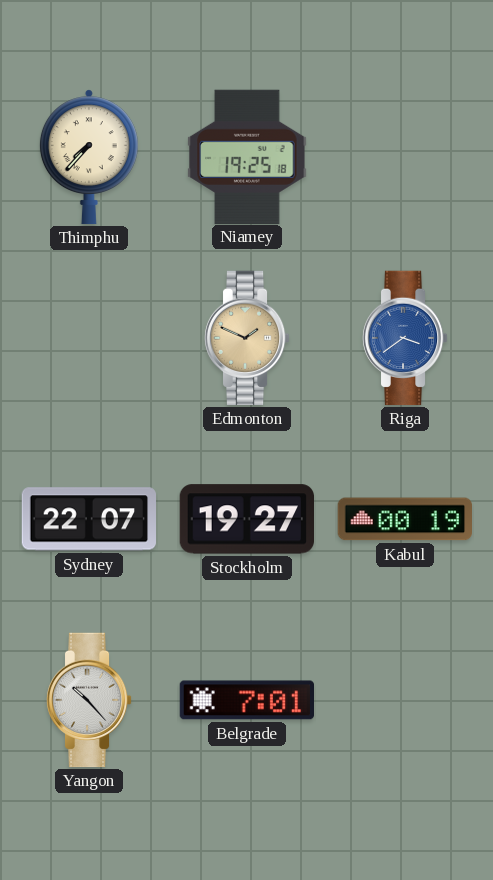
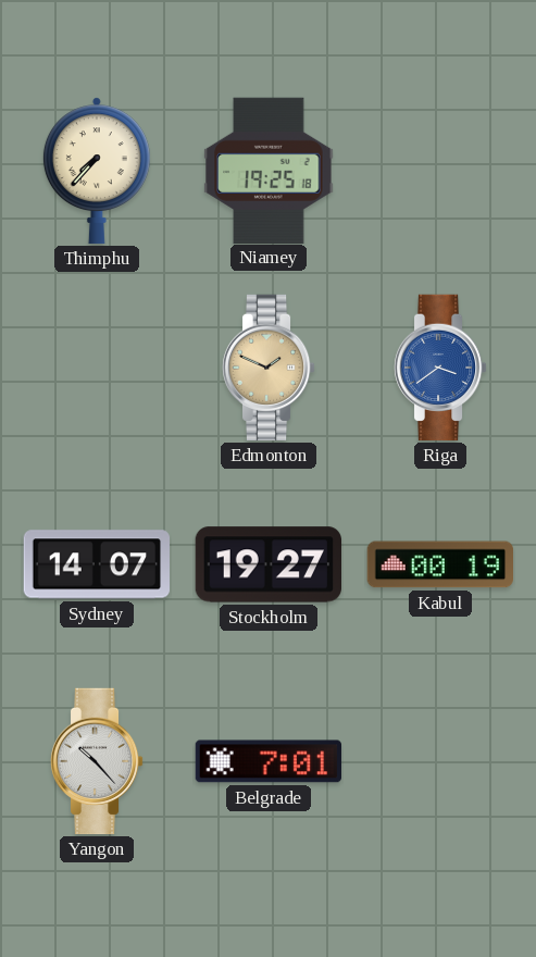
Sydney: 22:07 -> 14:07 (97, 564)
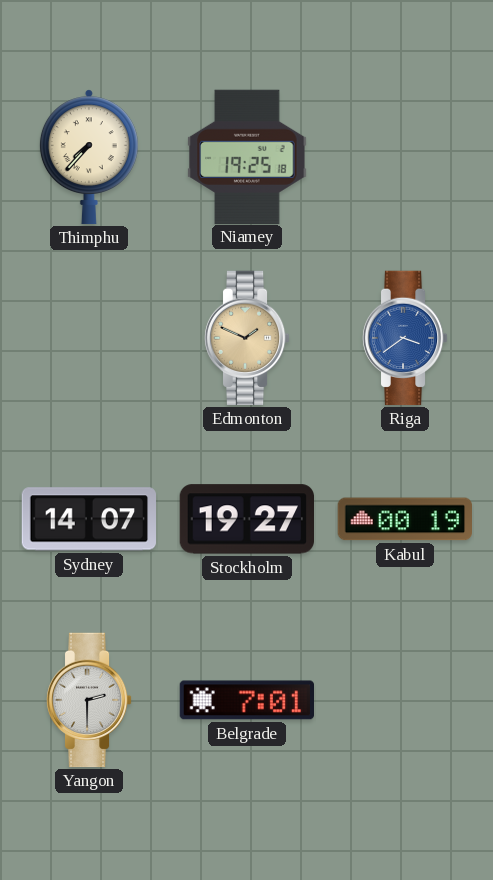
Yangon: 10:23 -> 2:30 (89, 700)
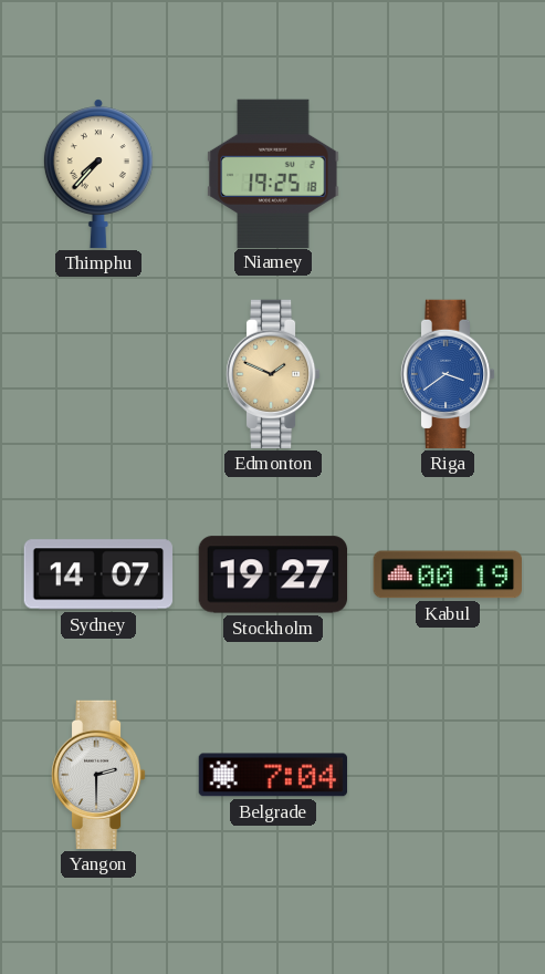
Belgrade: 7:01 -> 7:04 (273, 775)
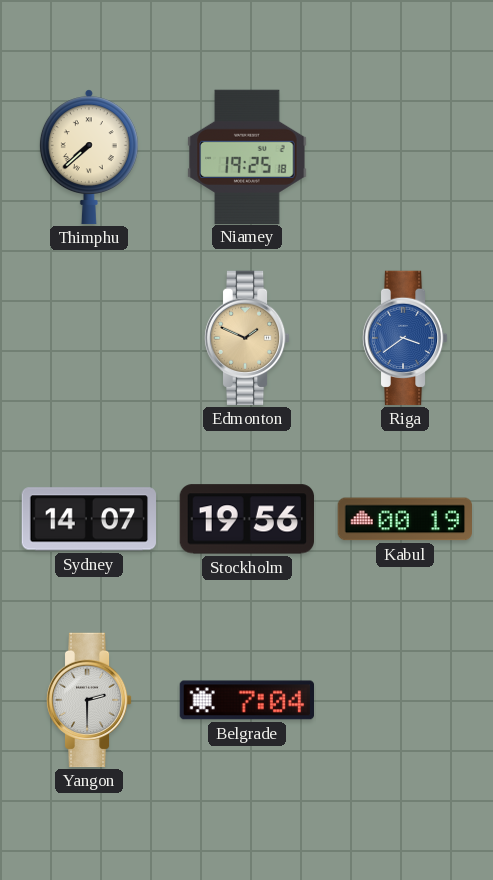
Thimphu: 7:37 -> 7:38 (89, 157)
Stockholm: 19:27 -> 19:56 (246, 519)
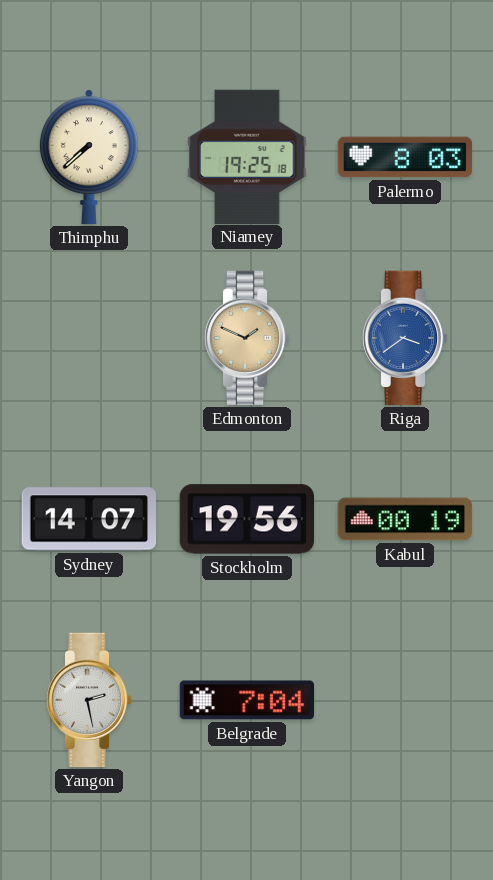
Palermo: none -> 8:03 (405, 157)
Yangon: 2:30 -> 2:28 (89, 700)
